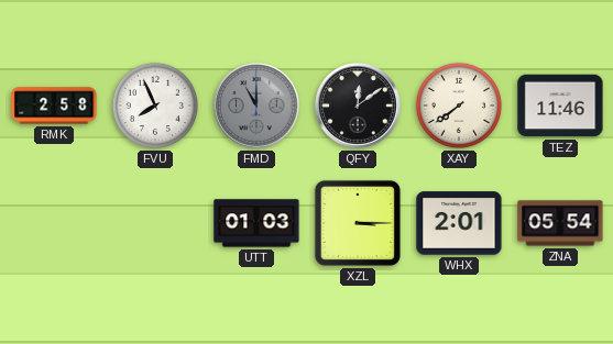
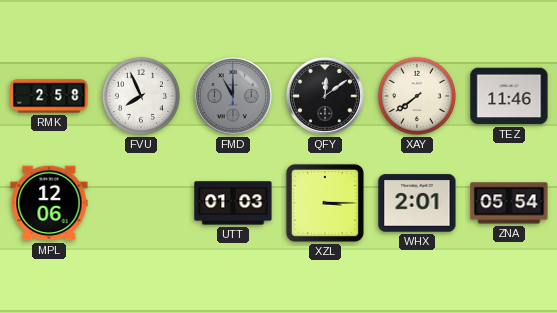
MPL: none -> 12:06 (49, 203)
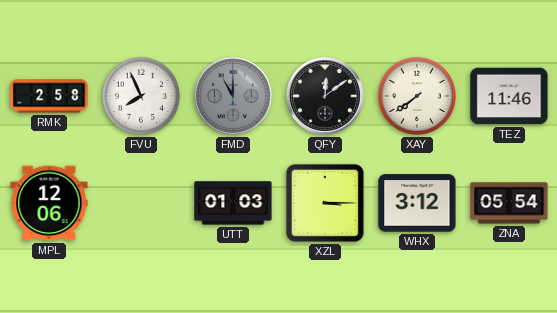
WHX: 2:01 -> 3:12 (417, 203)
